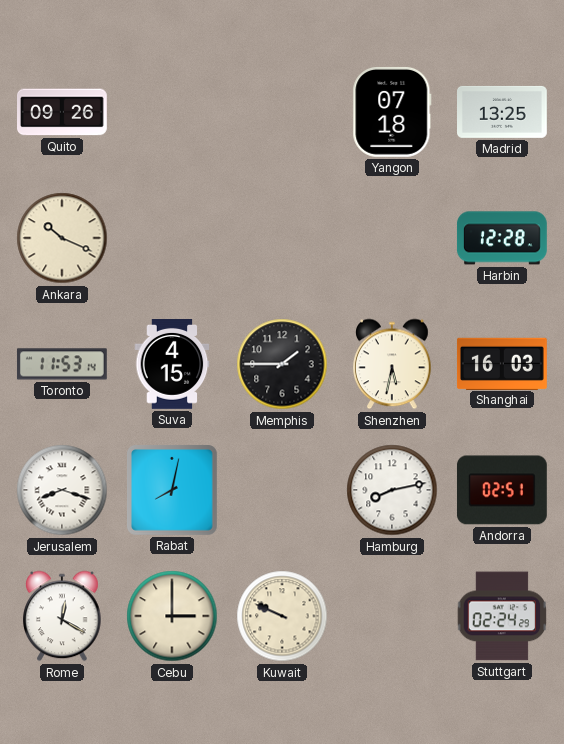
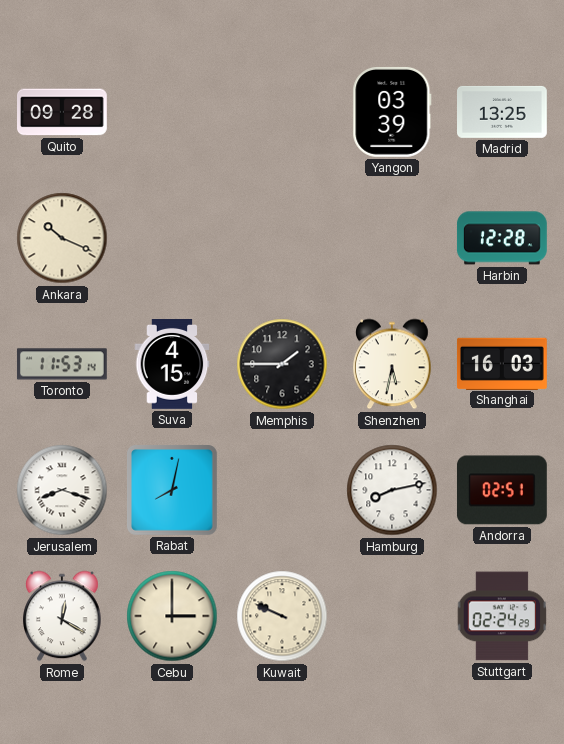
Quito: 09:26 -> 09:28 (63, 112)
Yangon: 07:18 -> 03:39 (392, 112)
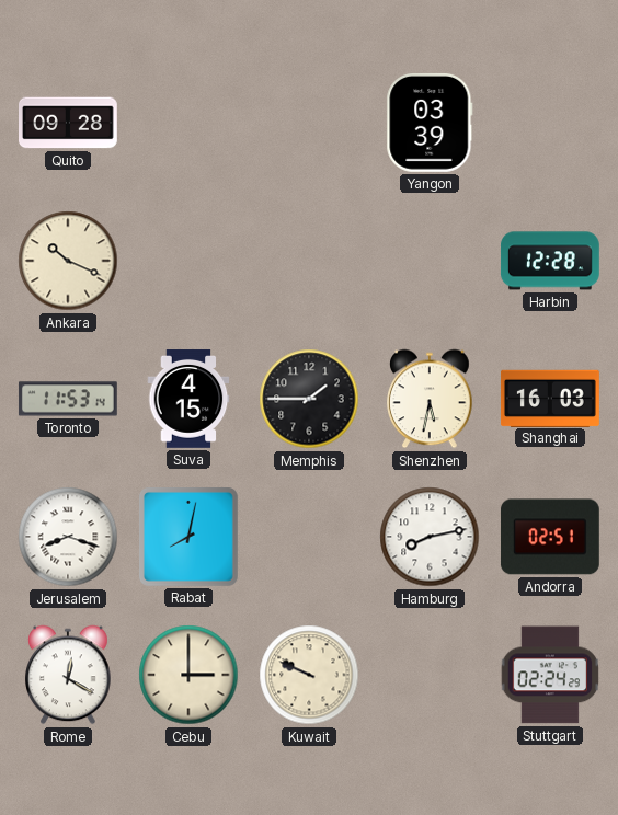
Madrid: 13:25 -> none (503, 112)
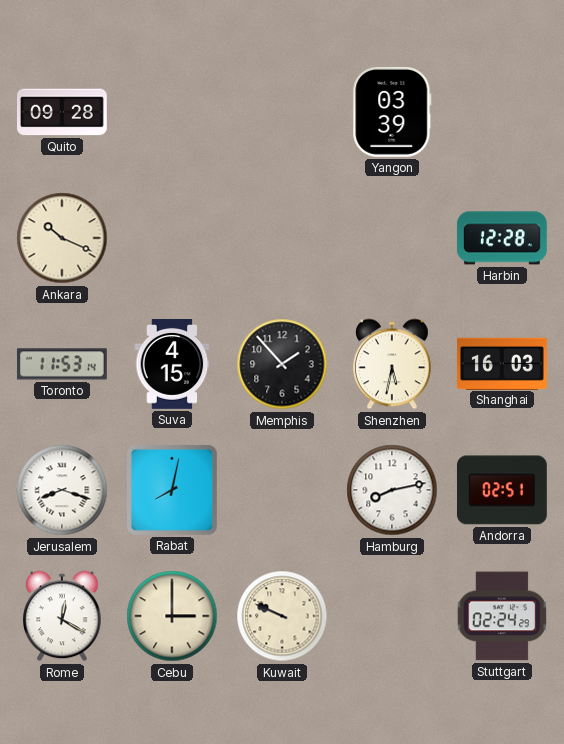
Memphis: 1:45 -> 1:53 (282, 364)
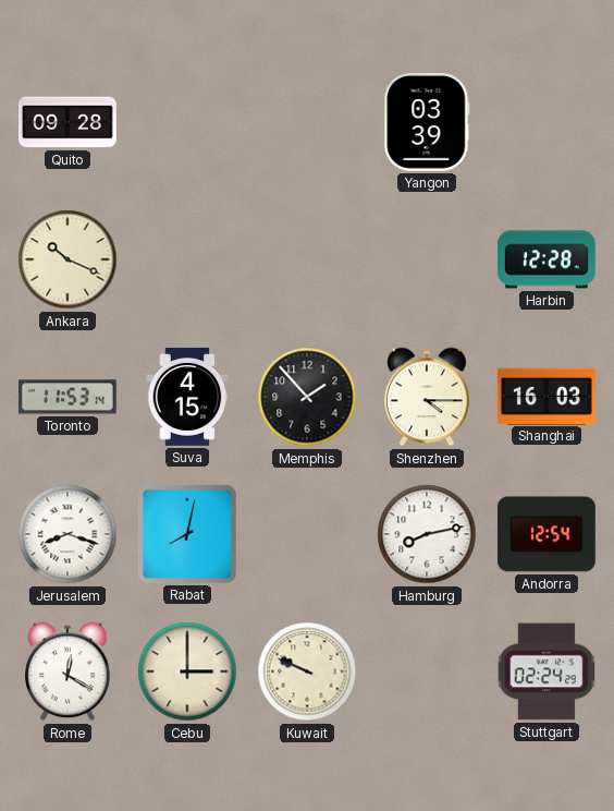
Shenzhen: 5:32 -> 4:15 (428, 397)
Andorra: 02:51 -> 12:54 (547, 534)
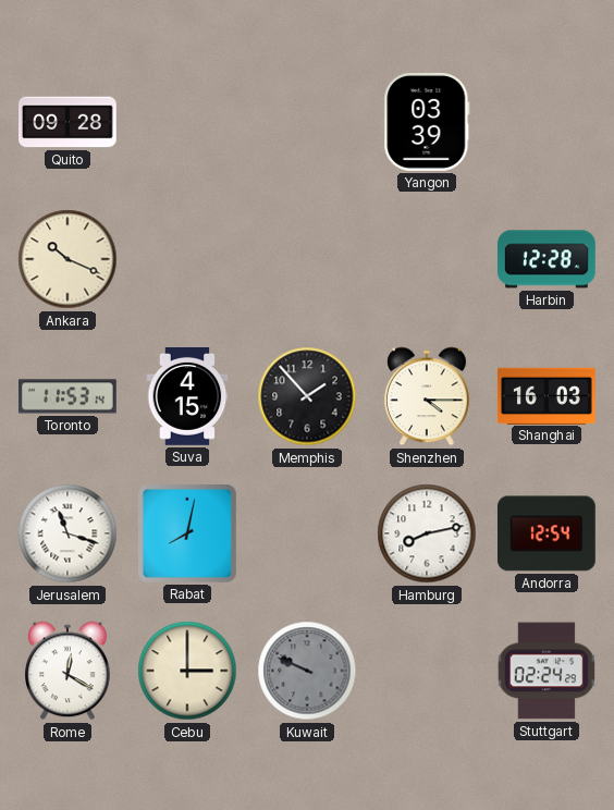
Jerusalem: 8:18 -> 11:18 (67, 533)
Kuwait dial: cream -> grey (307, 671)
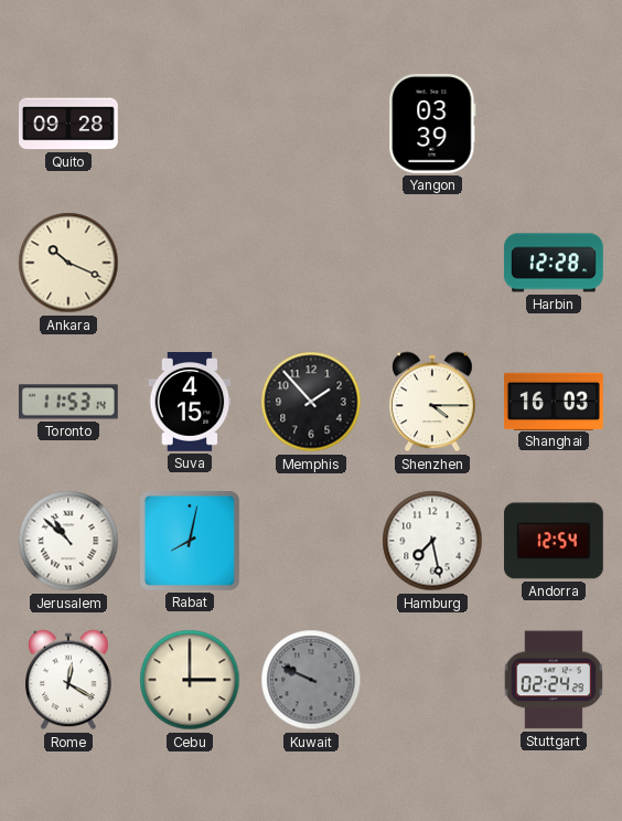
Jerusalem: 11:18 -> 10:52 (68, 541)
Hamburg: 8:13 -> 7:28 (432, 541)
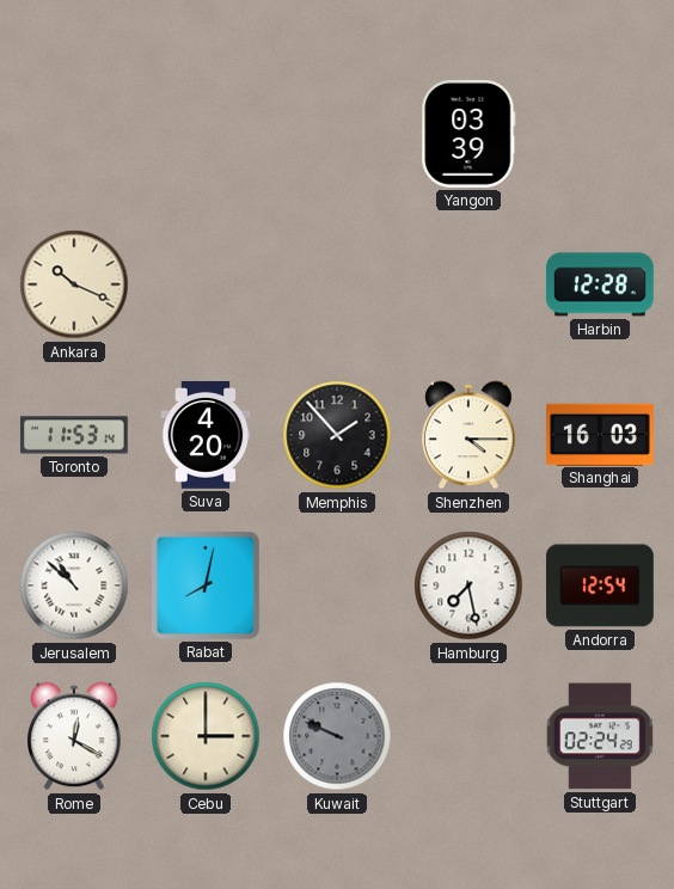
Quito: 09:28 -> none (69, 124)
Suva: 4:15 -> 4:20 (206, 436)
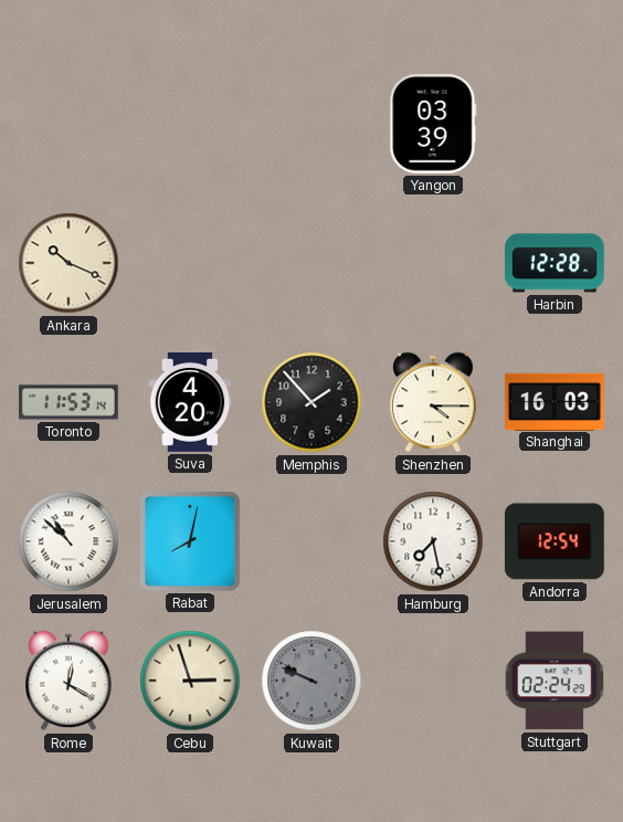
Cebu: 3:00 -> 2:57 (190, 681)
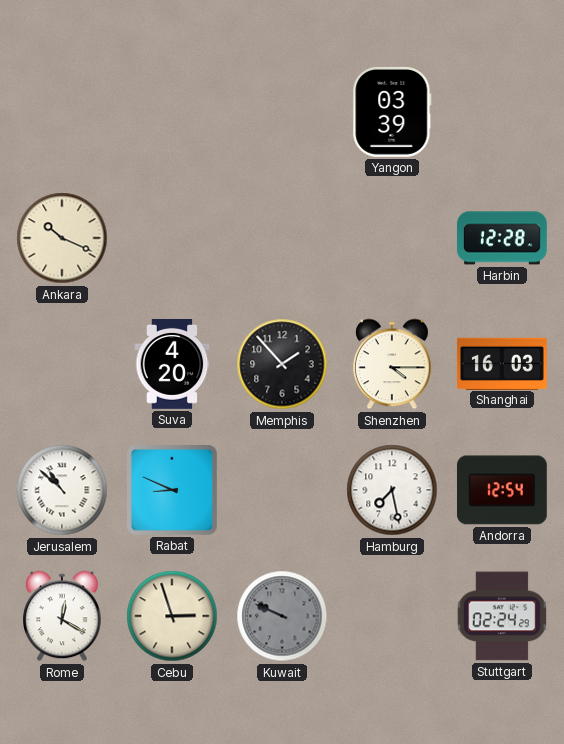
Toronto: 11:53 -> none (68, 402)
Rabat: 8:02 -> 8:49 (172, 490)
